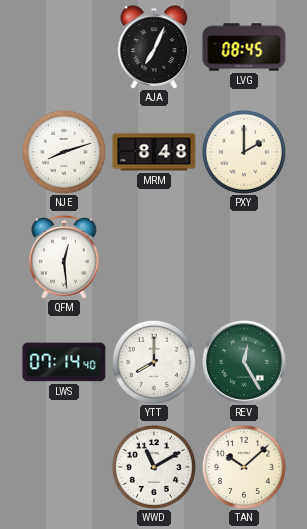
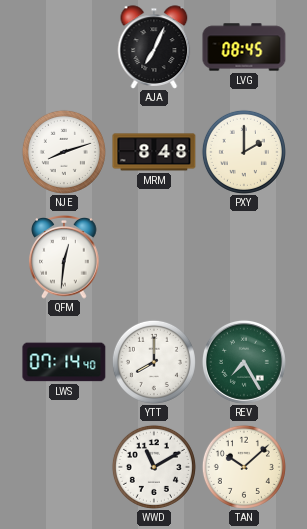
QFM: 12:29 -> 12:31 (64, 258)
REV: 12:25 -> 7:25 (244, 362)
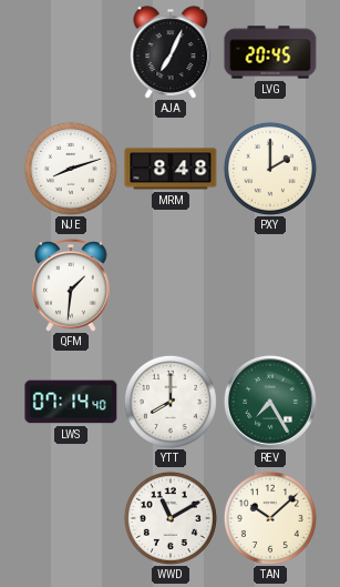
LVG: 08:45 -> 20:45 (270, 52)
QFM: 12:31 -> 1:31 (71, 286)
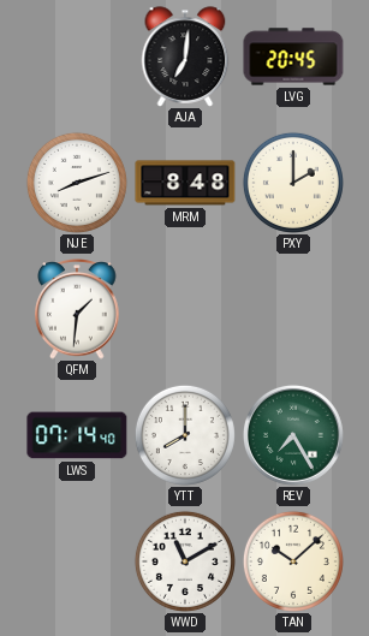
AJA: 7:04 -> 7:01 (185, 57)
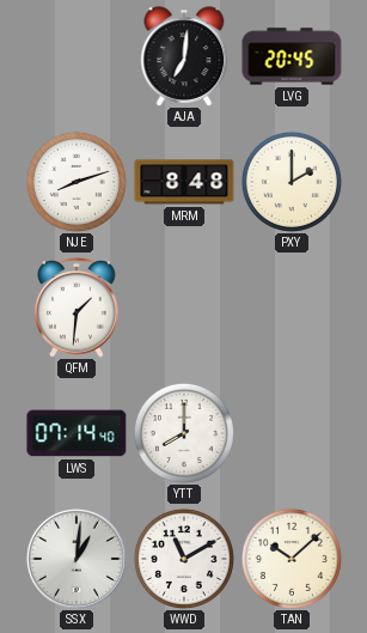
REV: 7:25 -> none (293, 435)
SSX: none -> 1:01 (77, 559)
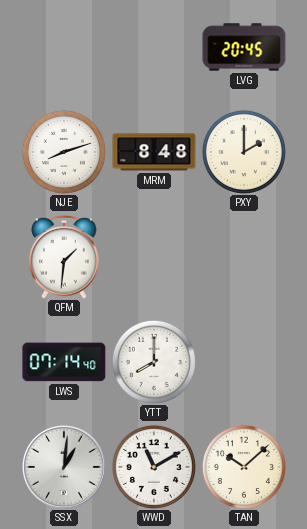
AJA: 7:01 -> none (184, 56)
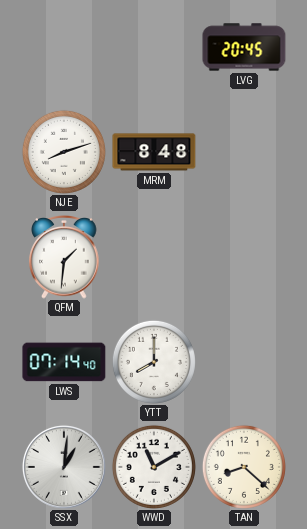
PXY: 2:00 -> none (244, 152)
TAN: 10:08 -> 8:22 (244, 467)
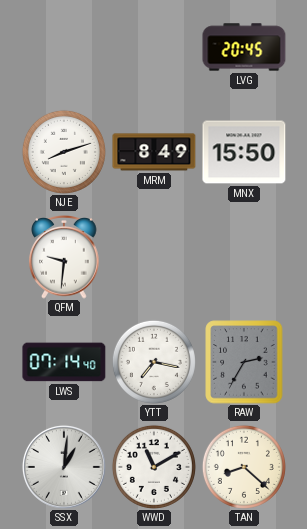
MRM: 8:48 -> 8:49 (154, 152)
MNX: none -> 15:50 (244, 152)
QFM: 1:31 -> 9:31 (64, 258)
YTT: 8:00 -> 7:17 (154, 362)
RAW: none -> 2:35 (244, 362)
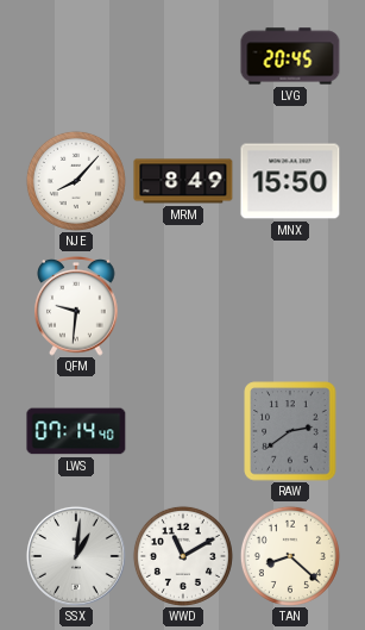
NJE: 8:12 -> 8:07 (76, 181)
YTT: 7:17 -> none (154, 362)
RAW: 2:35 -> 2:39 (290, 431)
